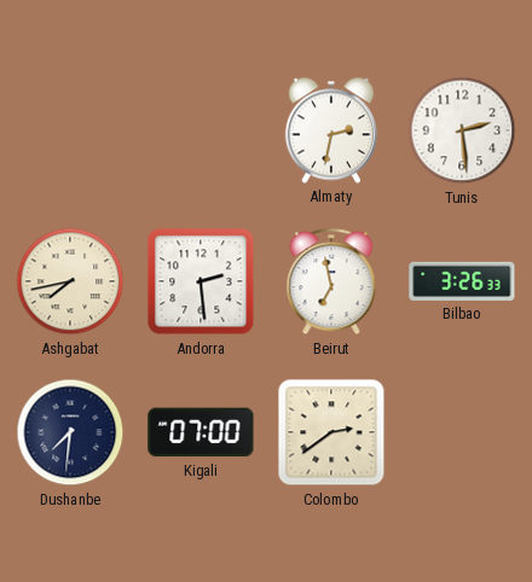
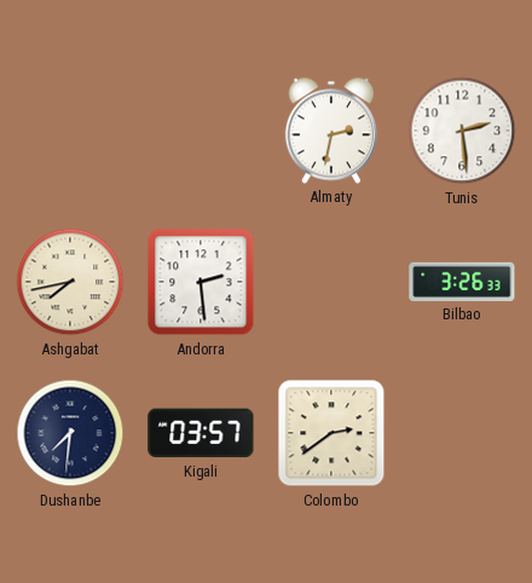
Beirut: 6:58 -> none (331, 283)
Kigali: 07:00 -> 03:57 (201, 433)
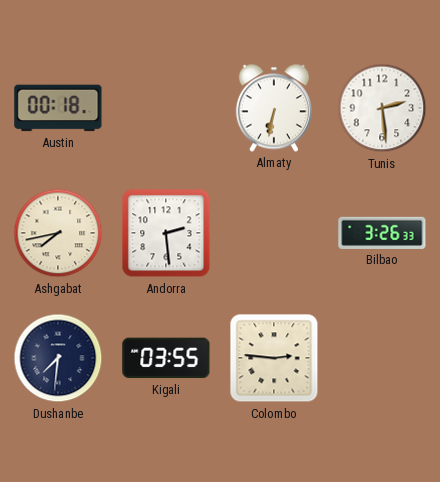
Austin: none -> 00:18 (58, 108)
Almaty: 2:32 -> 6:32 (274, 108)
Kigali: 03:57 -> 03:55 (166, 358)
Colombo: 2:39 -> 2:46 (274, 358)
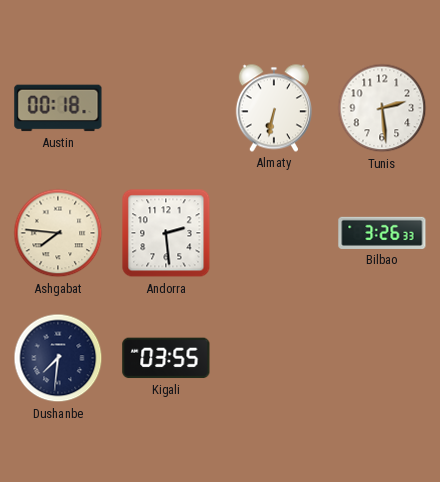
Ashgabat: 7:43 -> 7:46 (58, 233)
Colombo: 2:46 -> none (274, 358)
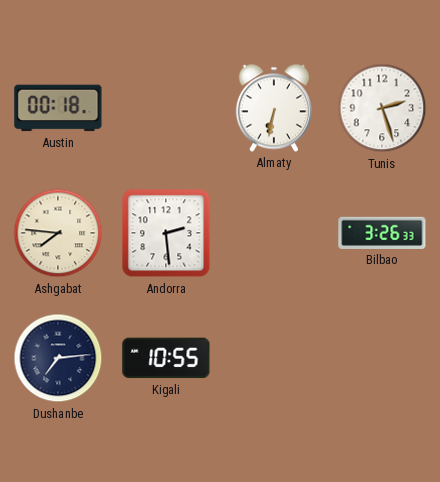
Tunis: 2:29 -> 2:27 (382, 108)
Dushanbe: 7:31 -> 7:14 (58, 358)
Kigali: 03:55 -> 10:55 (166, 358)
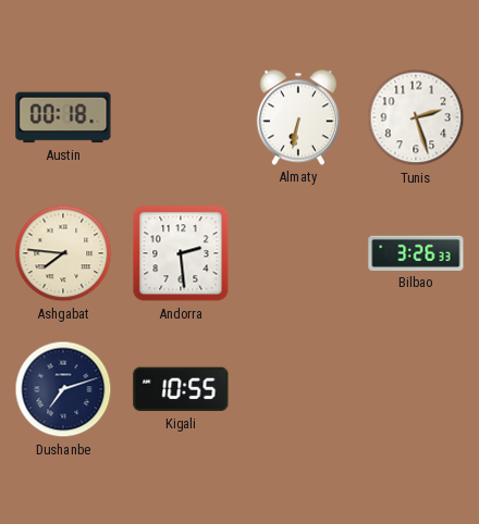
Dushanbe: 7:14 -> 7:12 (63, 389)
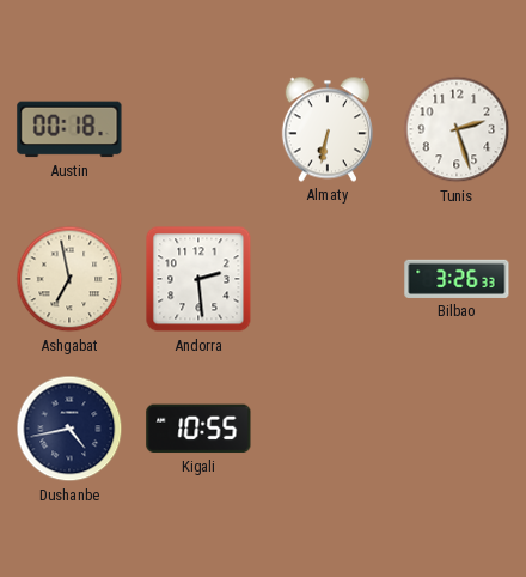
Ashgabat: 7:46 -> 6:58 (69, 279)
Dushanbe: 7:12 -> 4:43 (69, 429)
